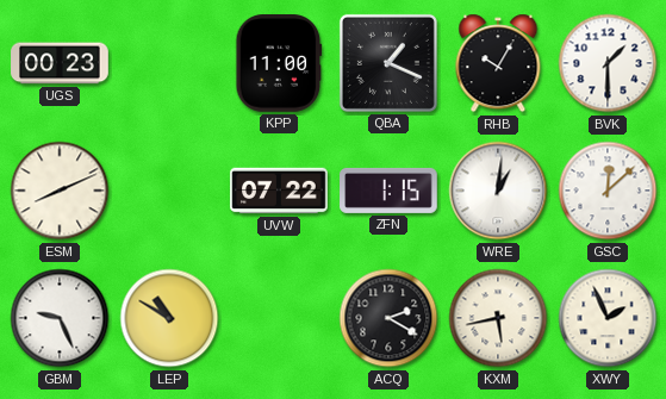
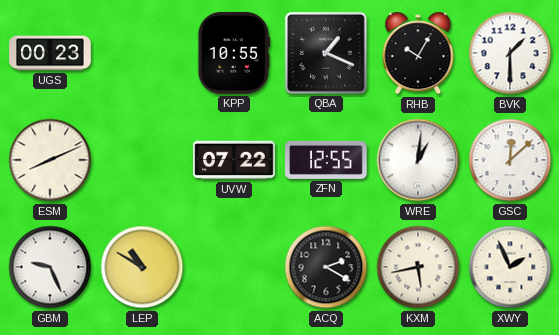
KPP: 11:00 -> 10:55 (234, 53)
ZFN: 1:15 -> 12:55 (326, 160)
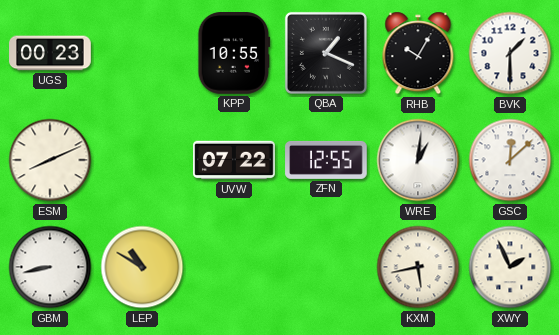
GBM: 9:26 -> 8:43 (50, 267)
ACQ: 2:20 -> none (326, 267)
